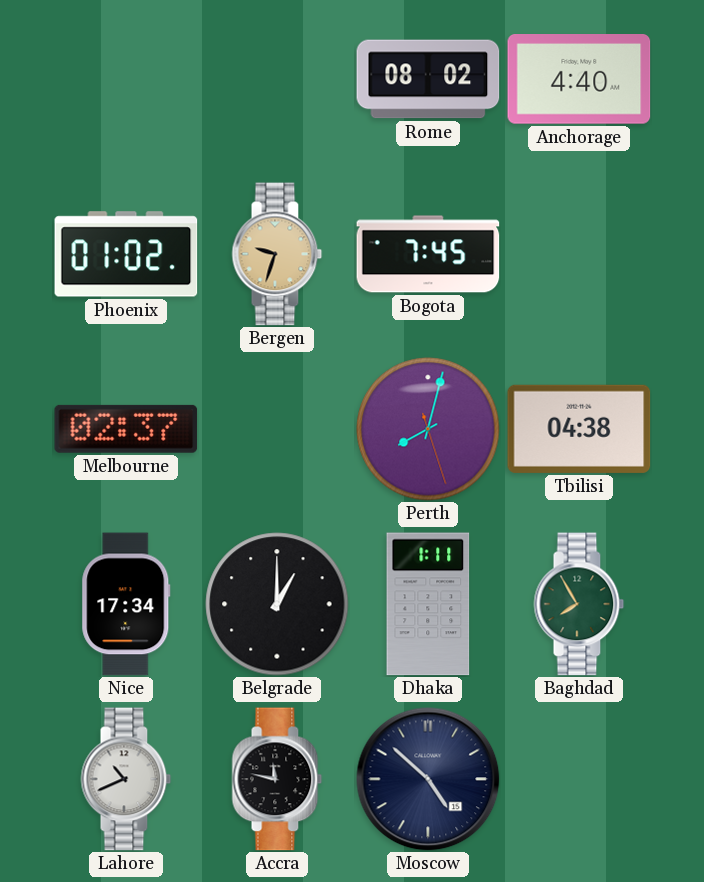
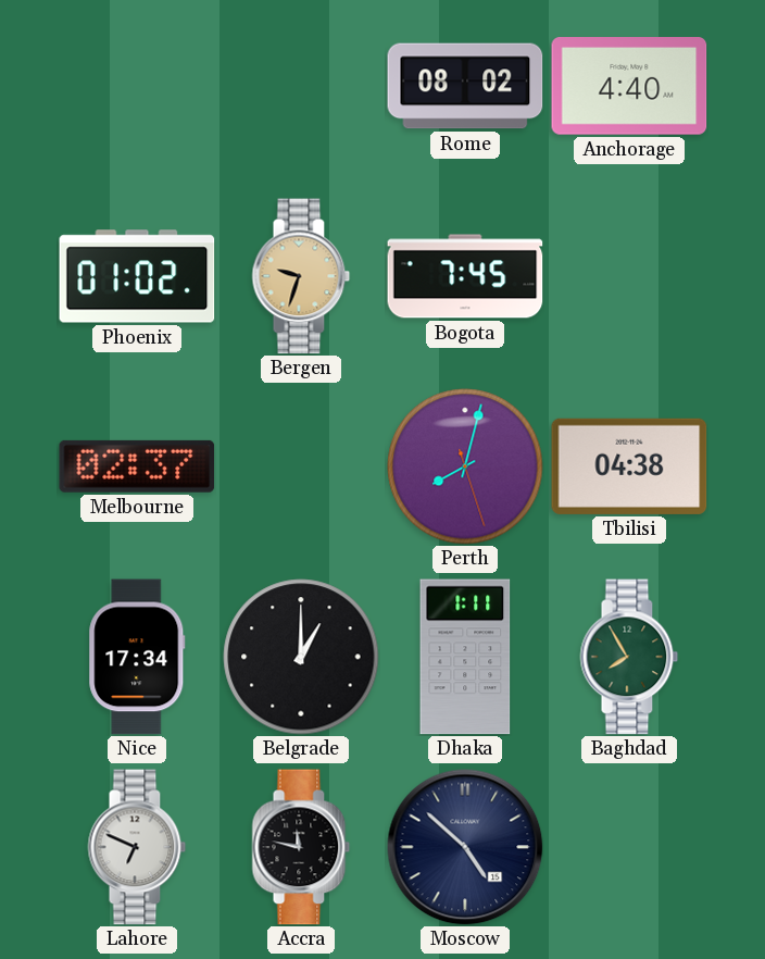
Lahore: 10:41 -> 6:49 (137, 847)
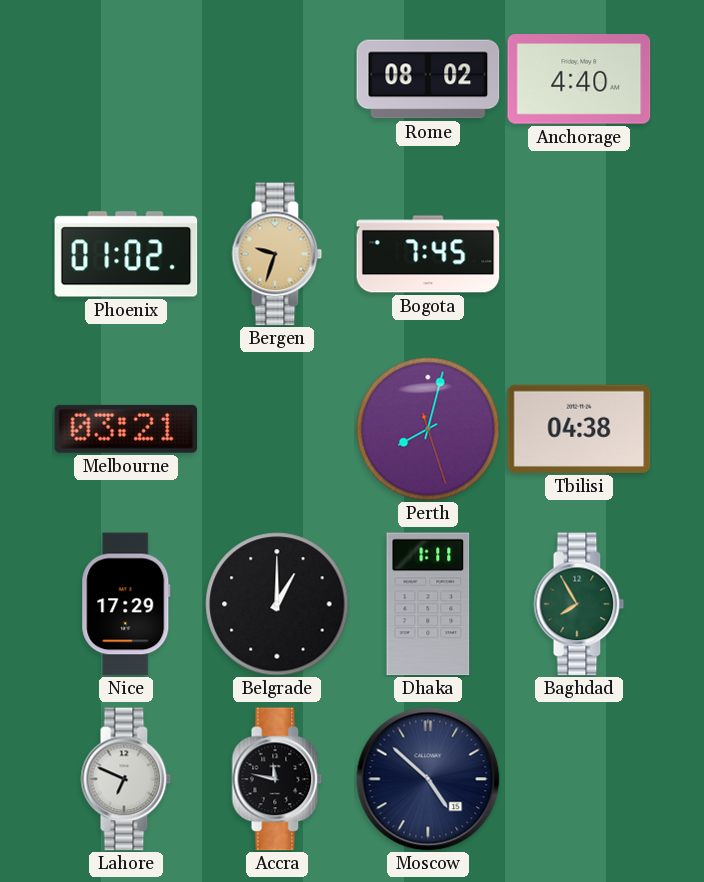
Melbourne: 02:37 -> 03:21 (126, 429)
Nice: 17:34 -> 17:29 (126, 604)
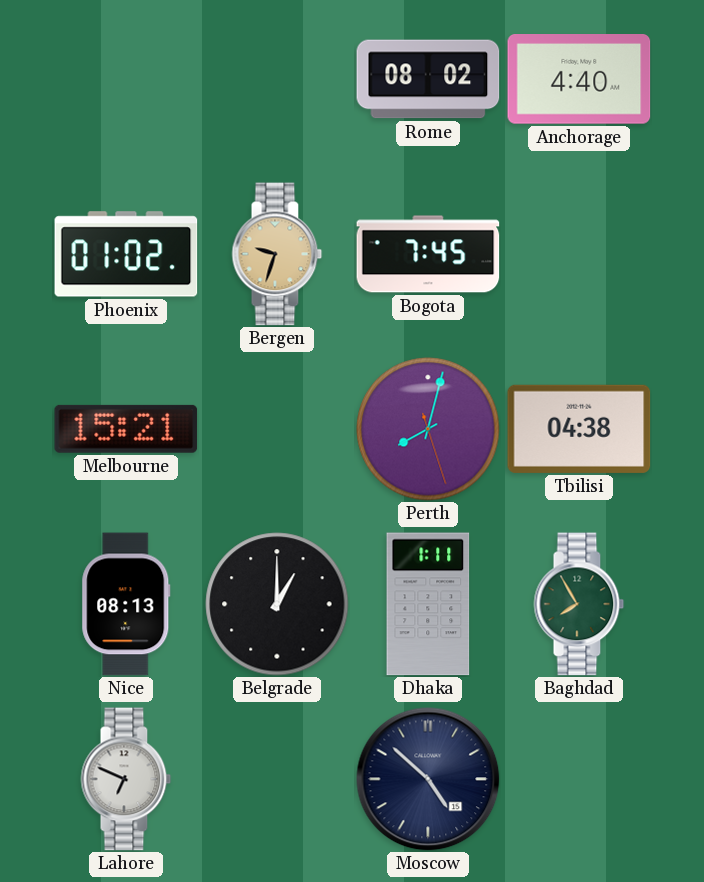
Melbourne: 03:21 -> 15:21 (126, 429)
Nice: 17:29 -> 08:13 (126, 604)
Accra: 11:47 -> none (277, 779)
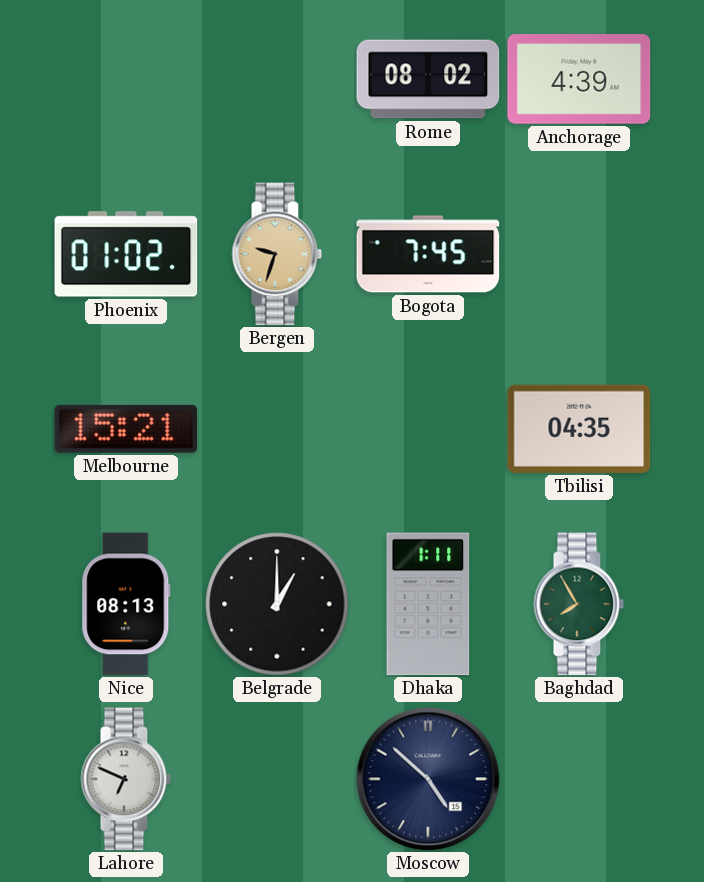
Anchorage: 4:40 -> 4:39 (579, 80)
Perth: 8:02 -> none (428, 429)
Tbilisi: 04:38 -> 04:35 (579, 429)
